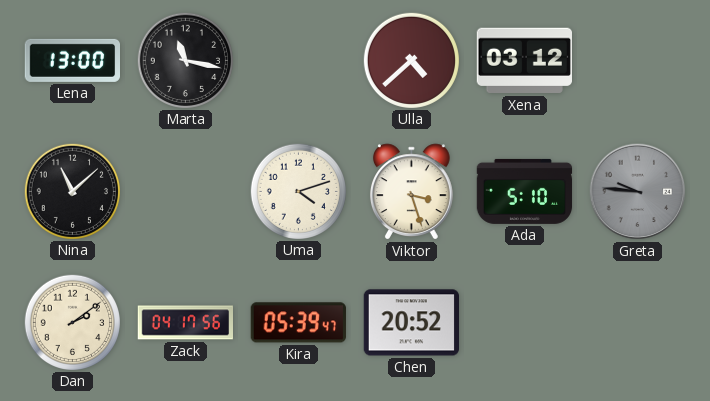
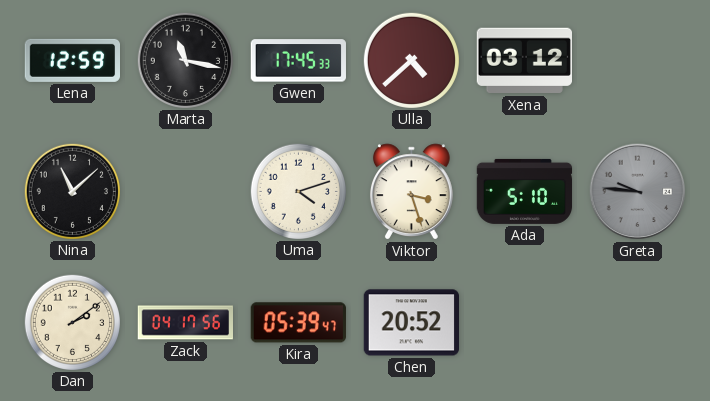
Lena: 13:00 -> 12:59 (72, 60)
Gwen: none -> 17:45 (298, 61)
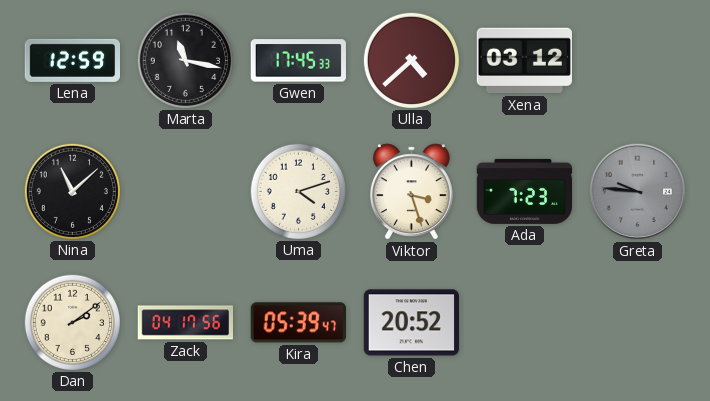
Ada: 5:10 -> 7:23 (525, 191)
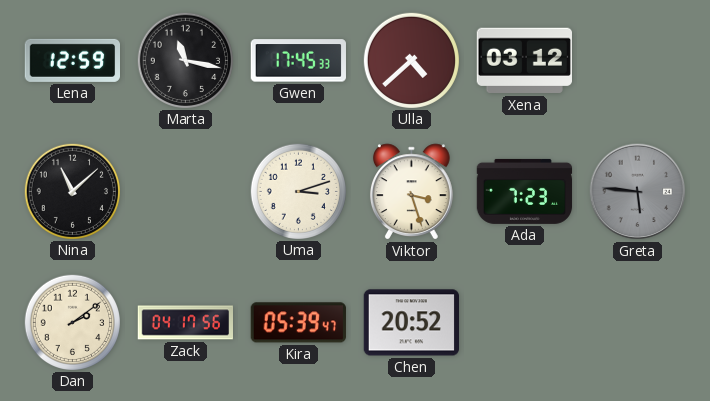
Uma: 4:12 -> 3:12 (298, 191)
Greta: 9:46 -> 5:46 (638, 192)
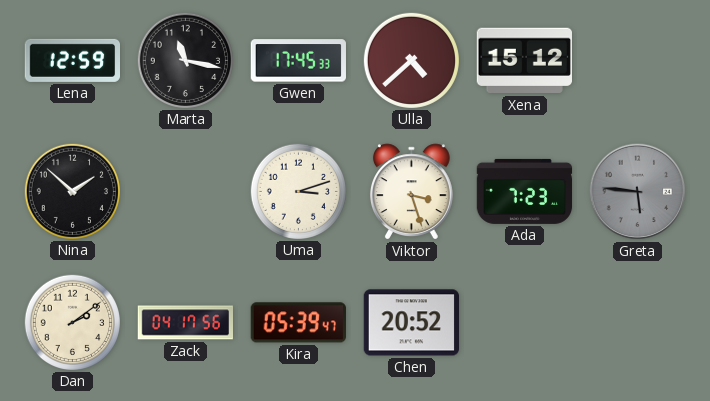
Xena: 03:12 -> 15:12 (524, 61)
Nina: 11:08 -> 1:52 (72, 191)
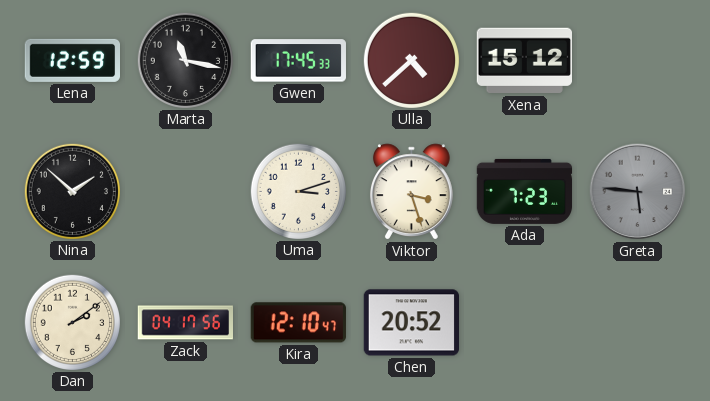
Kira: 05:39 -> 12:10 (298, 323)
